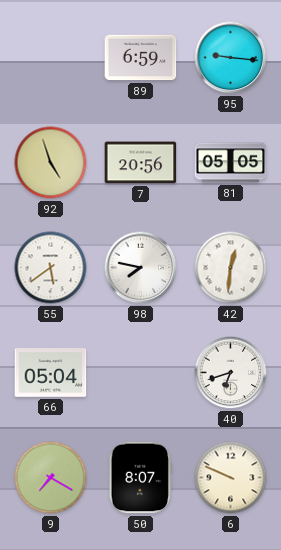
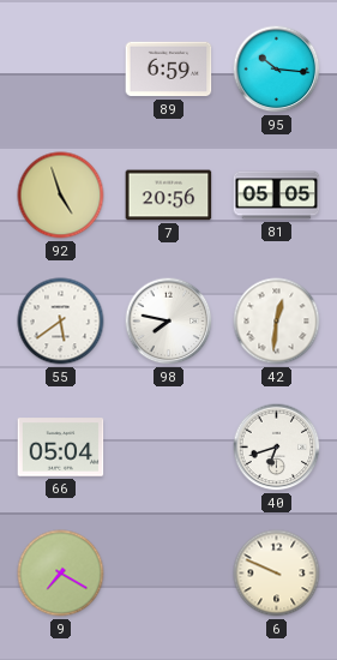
95: 9:16 -> 10:16 (277, 70)
50: 8:07 -> none (140, 478)
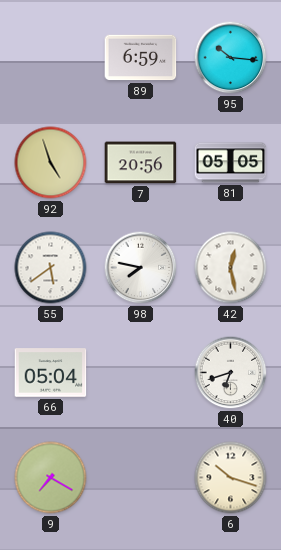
42: 12:31 -> 12:28 (231, 268)
6: 9:49 -> 10:18 (231, 478)
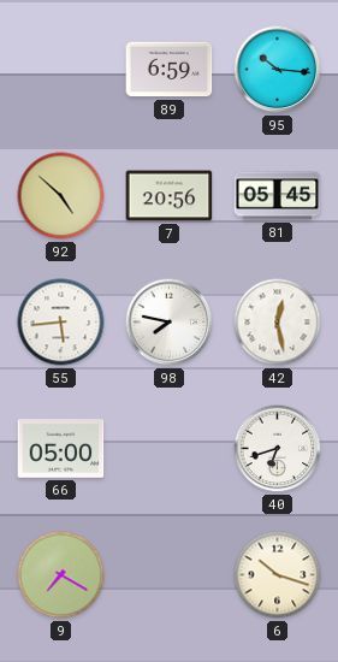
92: 4:57 -> 4:52 (61, 196)
81: 05:05 -> 05:45 (278, 196)
55: 5:39 -> 5:44 (61, 323)
66: 05:04 -> 05:00 (61, 449)
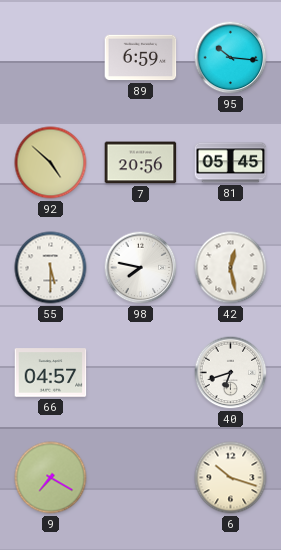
55: 5:44 -> 5:30 (51, 268)
66: 05:00 -> 04:57 (51, 373)
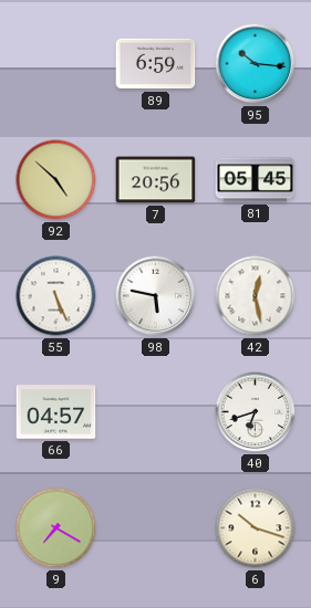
55: 5:30 -> 5:26 (56, 296)
98: 7:47 -> 5:47 (156, 296)
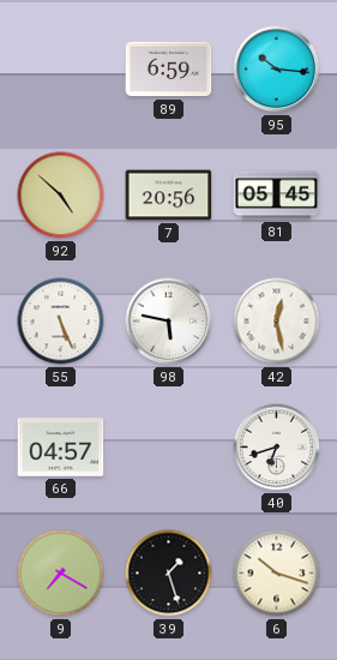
39: none -> 1:27 (169, 574)
